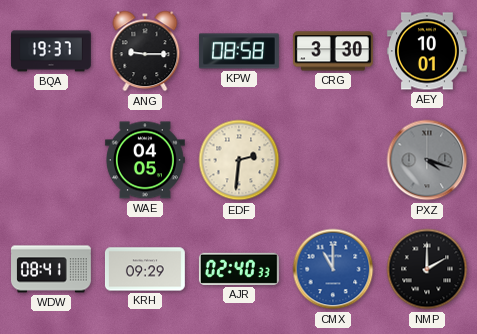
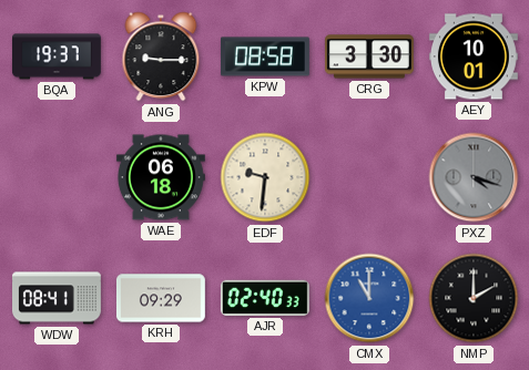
WAE: 04:05 -> 06:18 (161, 177)
EDF: 2:31 -> 9:31 (265, 177)
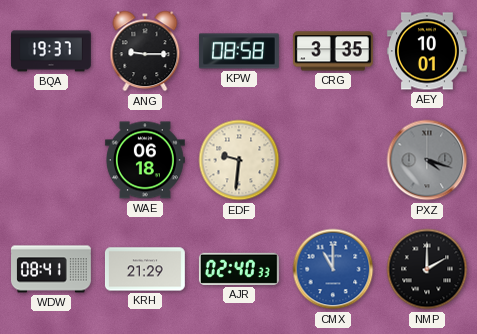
CRG: 3:30 -> 3:35 (333, 51)
KRH: 09:29 -> 21:29 (145, 269)
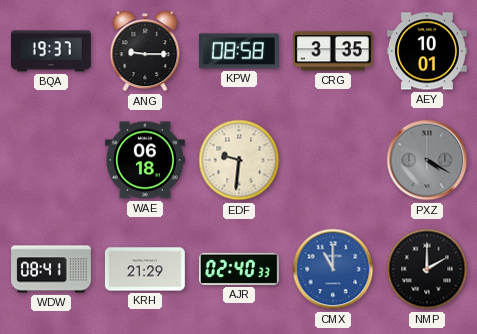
PXZ: 4:18 -> 4:20 (427, 160)
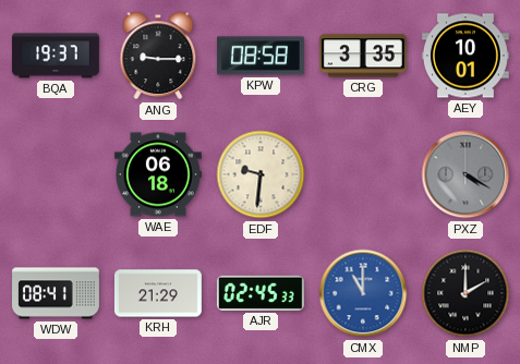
AJR: 02:40 -> 02:45 (261, 293)
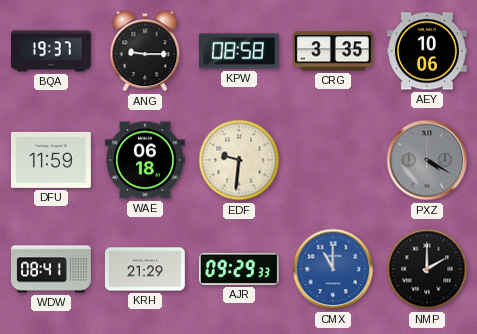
AEY: 10:01 -> 10:06 (427, 51)
DFU: none -> 11:59 (51, 160)
AJR: 02:45 -> 09:29 (239, 269)
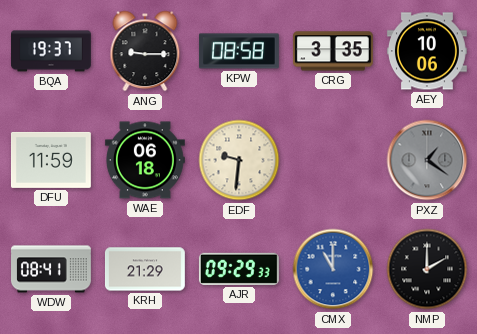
PXZ: 4:20 -> 1:21 (427, 160)
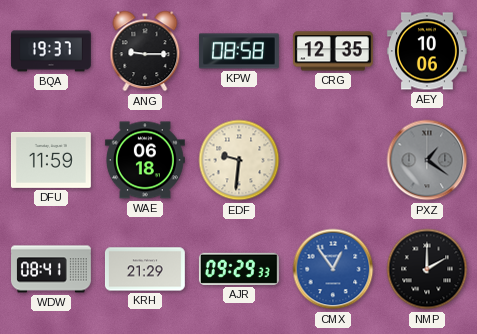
CRG: 3:35 -> 12:35 (333, 51)
CMX: 11:00 -> 12:54 (333, 269)
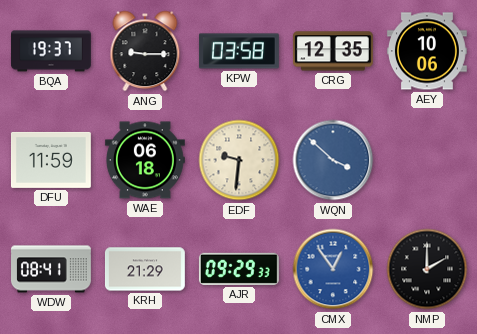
KPW: 08:58 -> 03:58 (239, 51)
WQN: none -> 3:52 (333, 160)
PXZ: 1:21 -> none (427, 160)
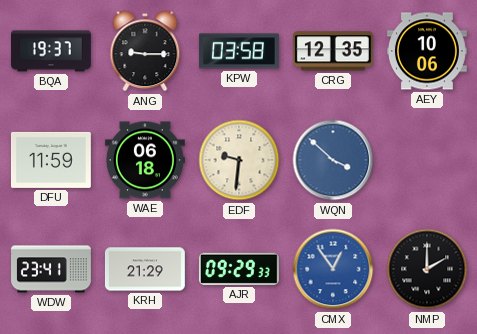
WDW: 08:41 -> 23:41 (52, 269)
